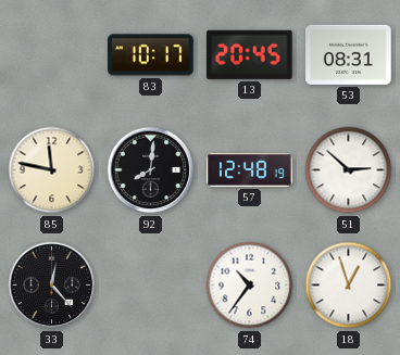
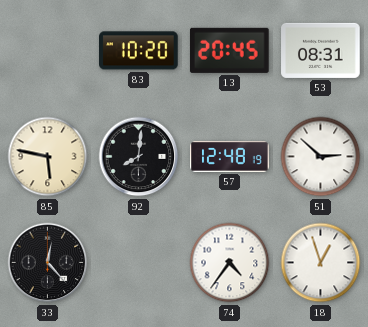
83: 10:17 -> 10:20 (139, 51)
85: 11:47 -> 5:47 (48, 157)
74: 10:36 -> 4:36 (230, 263)
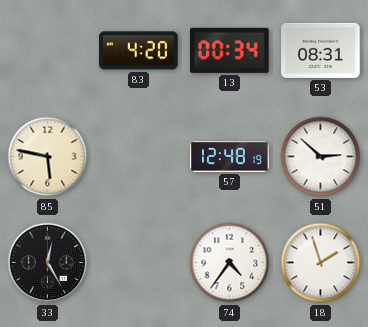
83: 10:20 -> 4:20 (139, 51)
13: 20:45 -> 00:34 (230, 50)
92: 8:01 -> none (139, 157)
33: 12:23 -> 12:25 (48, 263)
18: 12:57 -> 1:57 (321, 263)
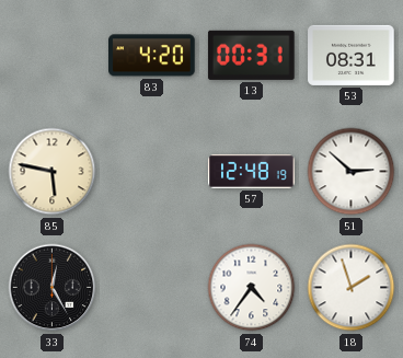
13: 00:34 -> 00:31 (252, 55)
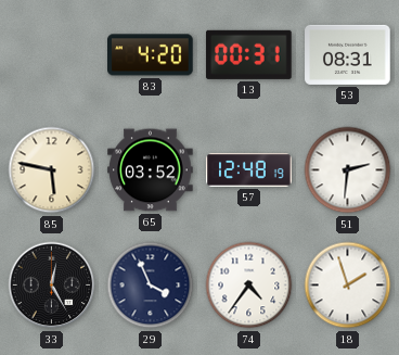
65: none -> 03:52 (151, 170)
51: 2:52 -> 2:31 (348, 170)
29: none -> 3:56 (151, 286)
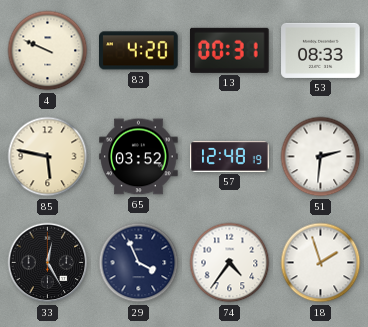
4: none -> 9:49 (48, 51)
53: 08:31 -> 08:33 (321, 50)
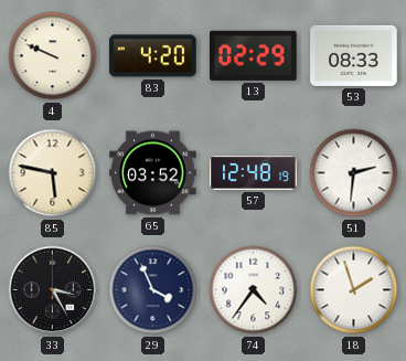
13: 00:31 -> 02:29 (254, 55)
33: 12:25 -> 3:25 (53, 290)
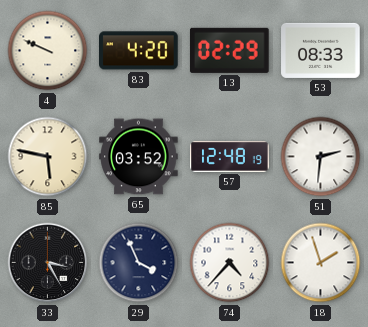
74: 4:36 -> 4:37 (230, 263)
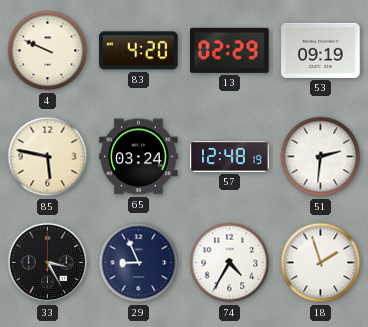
53: 08:33 -> 09:19 (321, 50)
65: 03:52 -> 03:24 (139, 157)
29: 3:56 -> 8:56 (139, 263)
74: 4:37 -> 4:35 (230, 263)
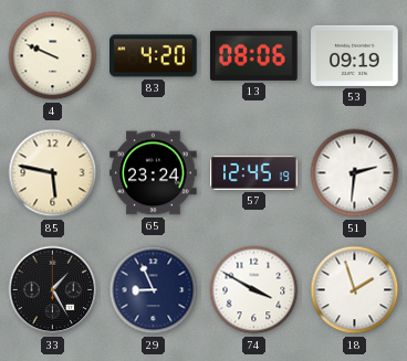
13: 02:29 -> 08:06 (254, 55)
65: 03:24 -> 23:24 (154, 173)
57: 12:48 -> 12:45 (254, 173)
33: 3:25 -> 1:25 (53, 290)
74: 4:35 -> 3:50 (254, 290)
